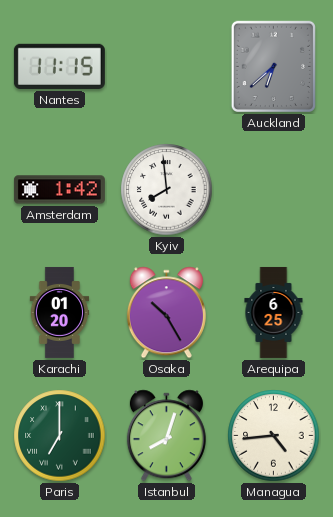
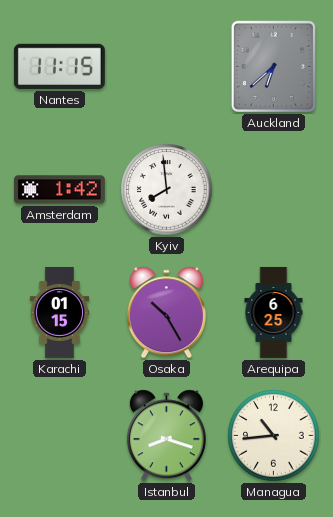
Karachi: 01:20 -> 01:15 (60, 312)
Paris: 7:00 -> none (60, 436)
Istanbul: 8:03 -> 8:18 (166, 436)
Managua: 4:44 -> 10:44 (274, 436)
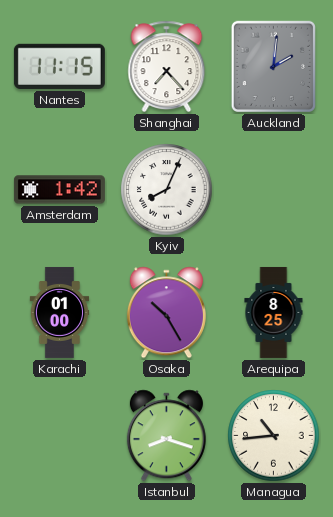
Shanghai: none -> 7:23 (167, 67)
Auckland: 6:38 -> 2:01 (273, 66)
Kyiv: 7:59 -> 8:04 (167, 190)
Karachi: 01:15 -> 01:00 (60, 312)
Arequipa: 6:25 -> 8:25 (274, 312)
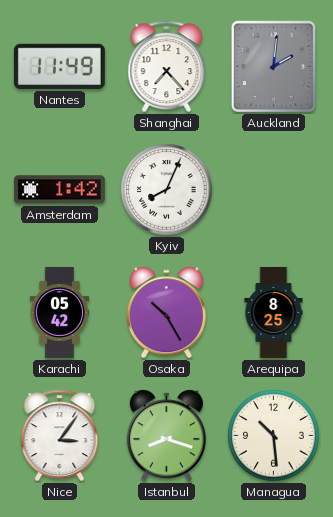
Nantes: 11:15 -> 11:49 (59, 66)
Karachi: 01:00 -> 05:42 (60, 312)
Nice: none -> 3:06 (60, 436)
Managua: 10:44 -> 10:29 (274, 436)
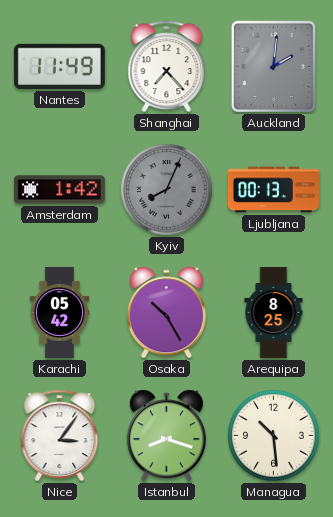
Kyiv dial: white -> grey (167, 190)
Ljubljana: none -> 00:13 (273, 190)
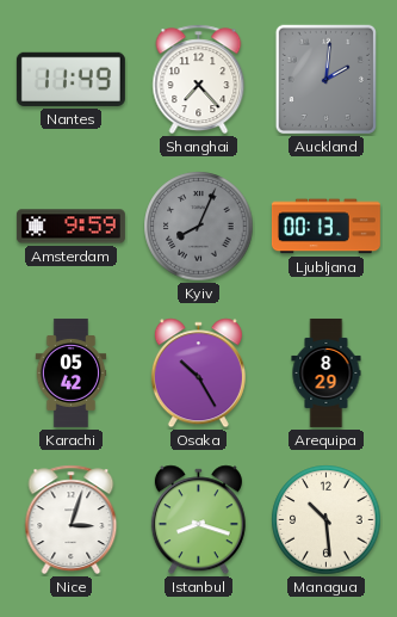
Amsterdam: 1:42 -> 9:59 (70, 227)
Arequipa: 8:25 -> 8:29 (327, 372)
Nice: 3:06 -> 3:03 (72, 520)
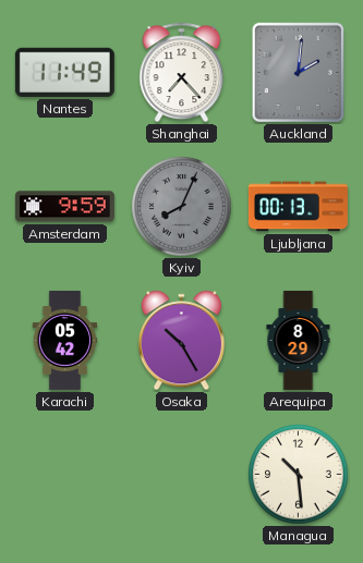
Nice: 3:03 -> none (72, 520)
Istanbul: 8:18 -> none (198, 520)
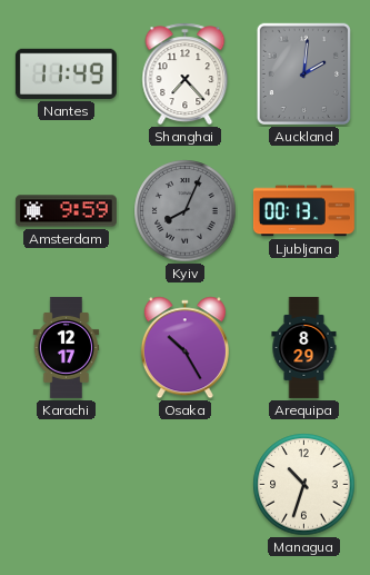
Karachi: 05:42 -> 12:17 (67, 347)
Managua: 10:29 -> 10:33 (304, 485)
